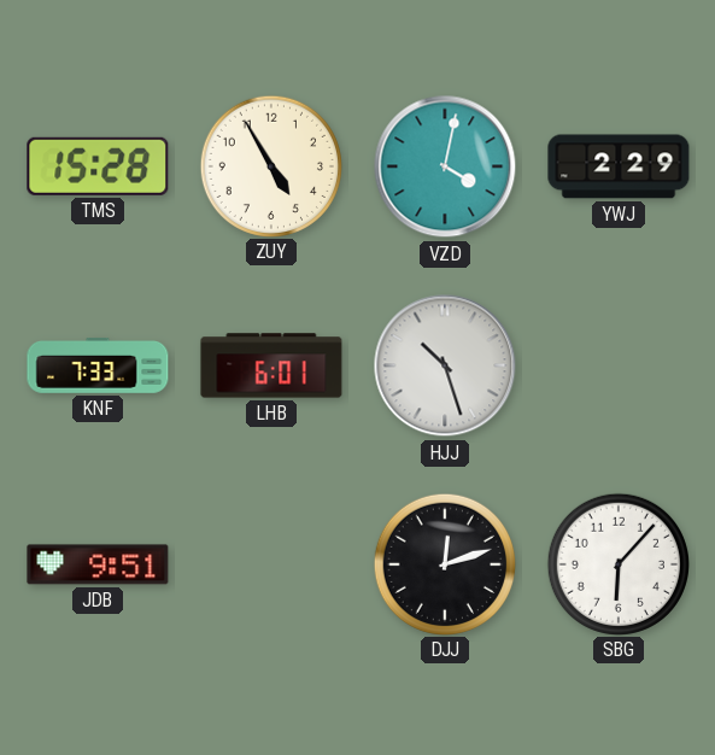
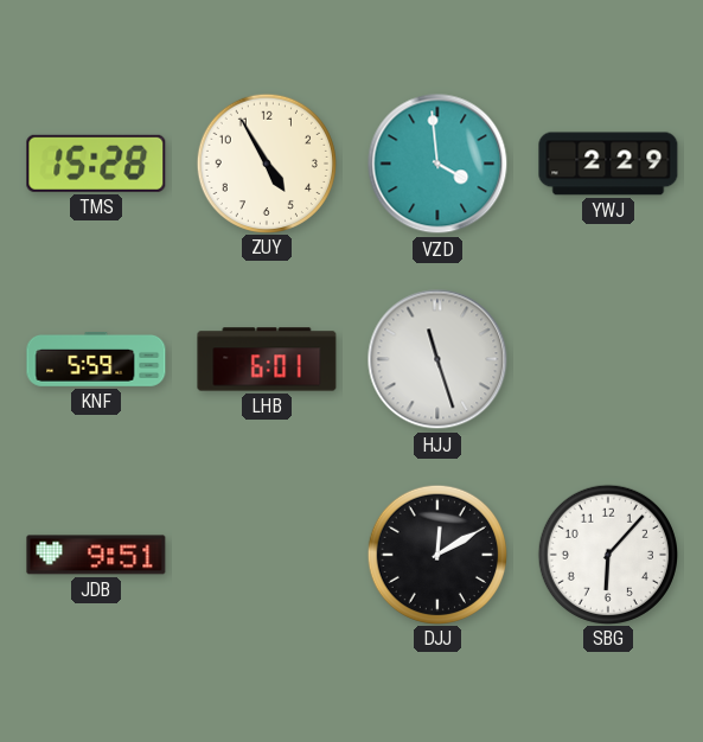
VZD: 4:02 -> 3:59 (437, 164)
KNF: 7:33 -> 5:59 (96, 360)
HJJ: 10:27 -> 11:27 (437, 359)
DJJ: 12:12 -> 12:10 (436, 554)
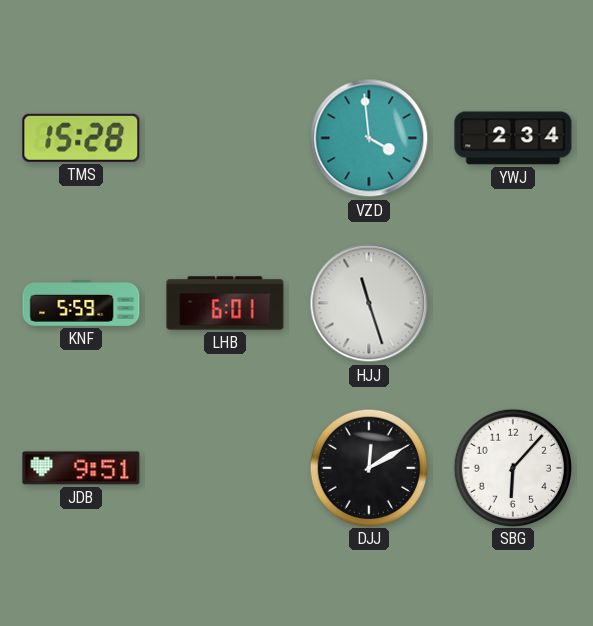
ZUY: 4:55 -> none (266, 162)
YWJ: 2:29 -> 2:34 (513, 138)
